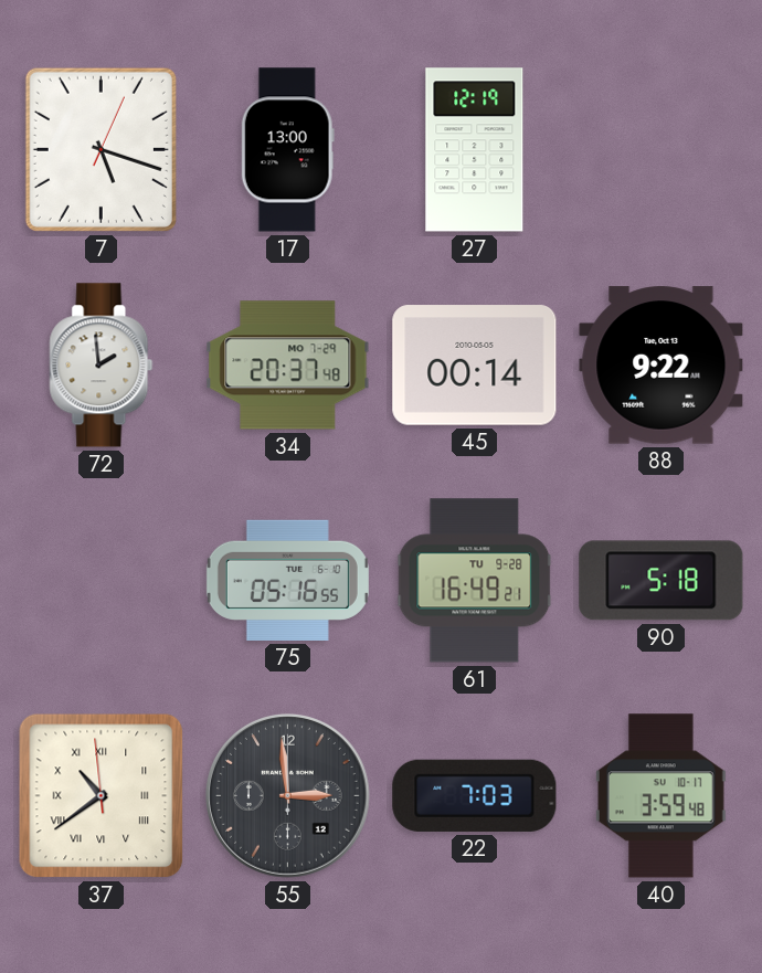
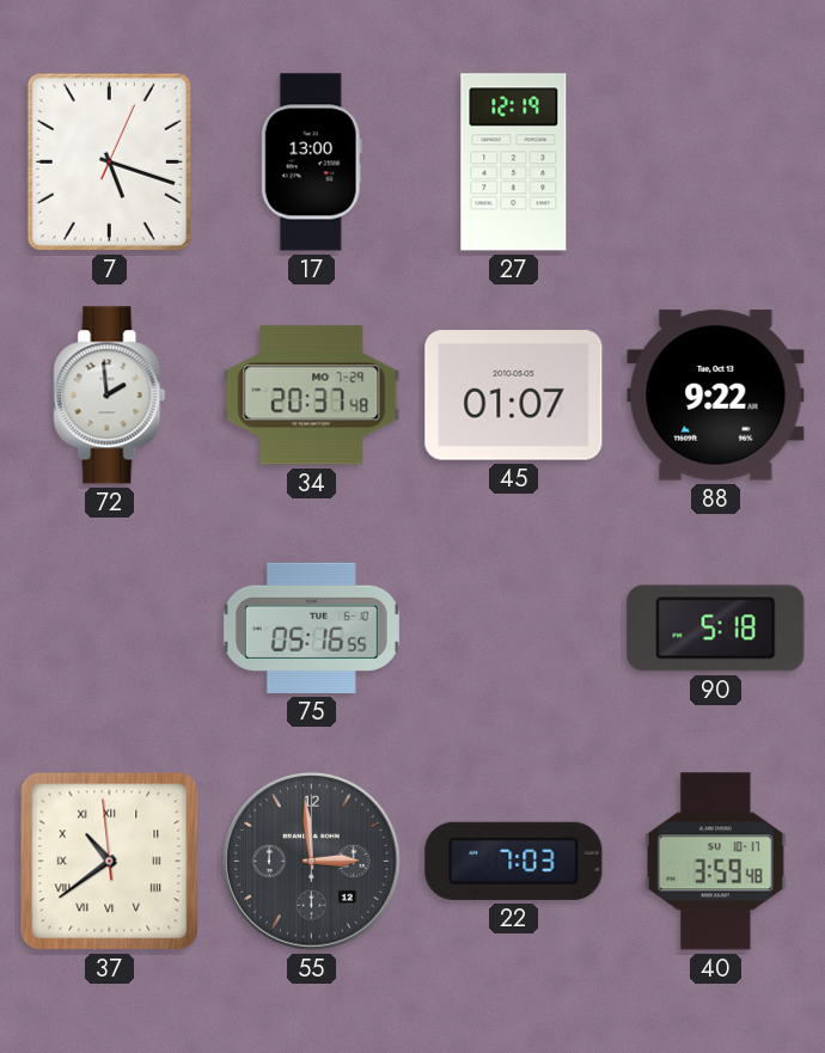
45: 00:14 -> 01:07 (514, 396)
61: 16:49 -> none (475, 581)
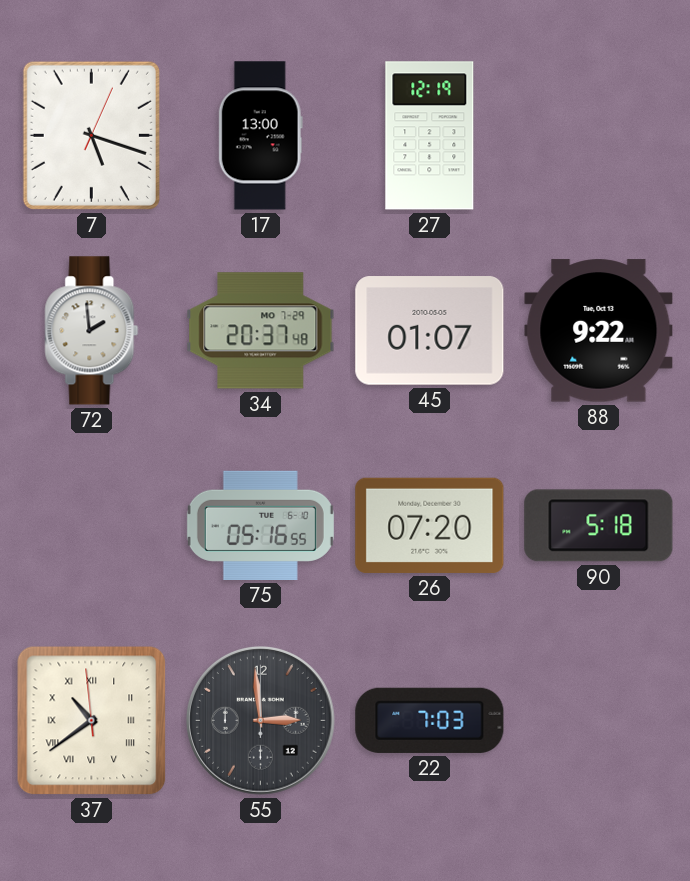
26: none -> 07:20 (430, 525)
40: 3:59 -> none (715, 862)
